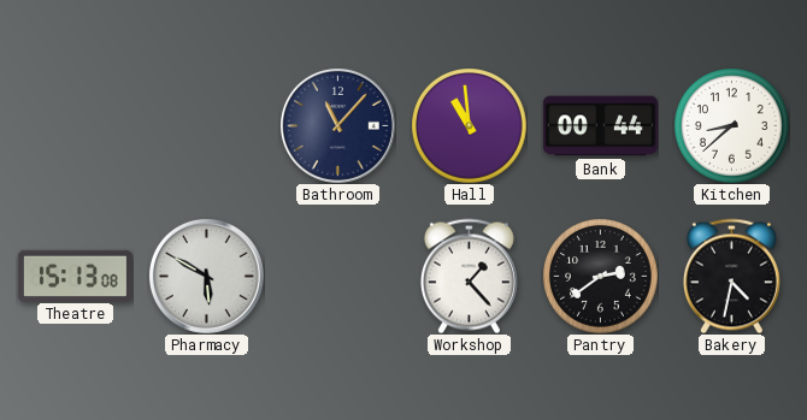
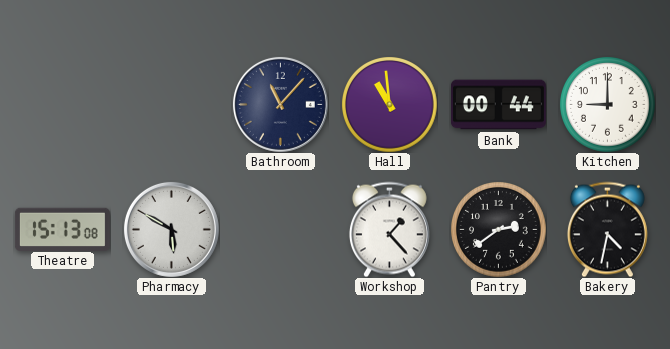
Kitchen: 8:38 -> 9:00 (608, 105)
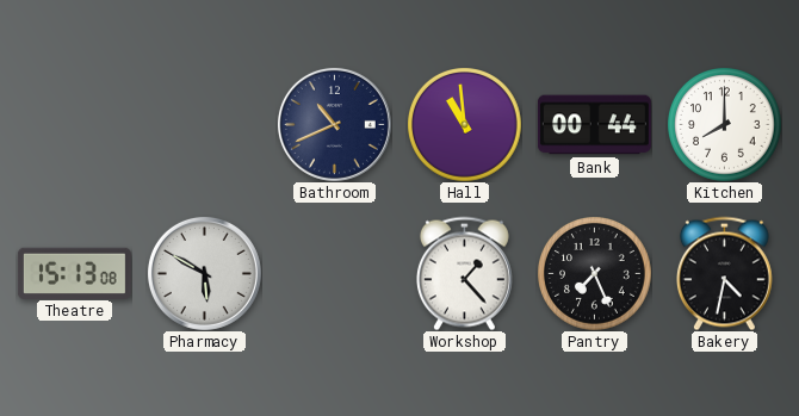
Bathroom: 11:07 -> 10:41 (334, 124)
Kitchen: 9:00 -> 8:00 (725, 125)
Pantry: 2:39 -> 7:26 (595, 274)
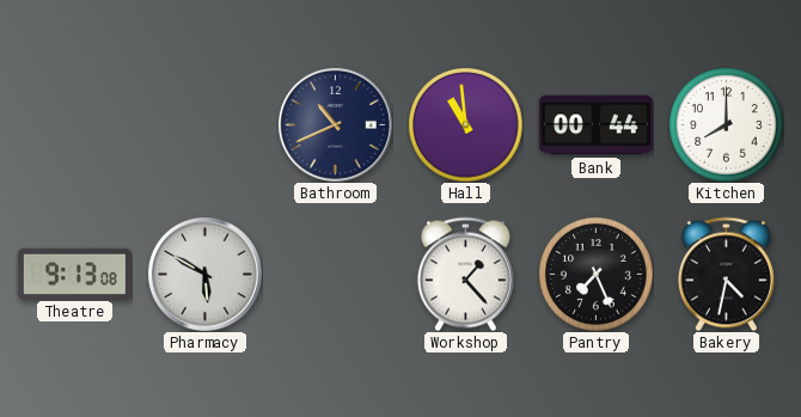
Theatre: 15:13 -> 9:13 (74, 274)
